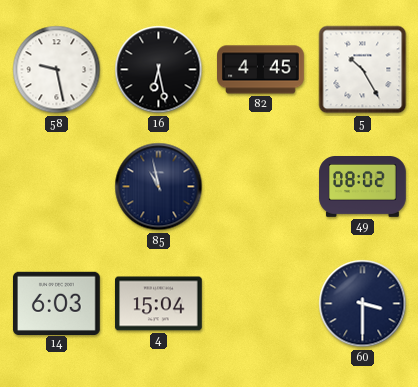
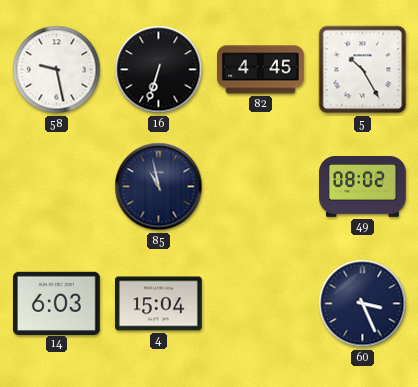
16: 6:28 -> 6:33 (159, 70)
60: 3:30 -> 3:26 (363, 304)
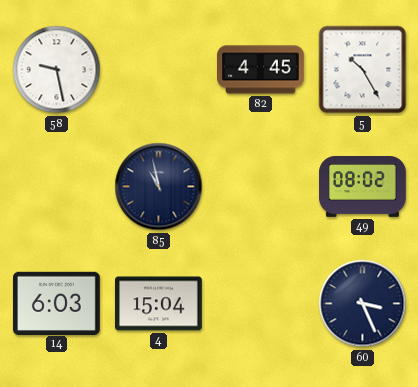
16: 6:33 -> none (159, 70)
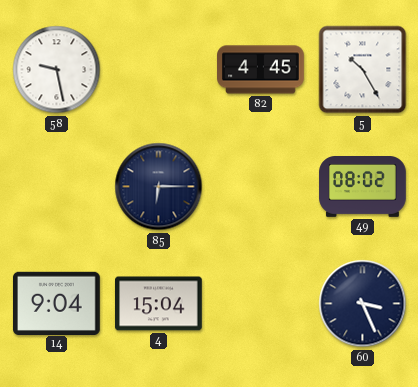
85: 10:58 -> 6:15 (159, 187)
14: 6:03 -> 9:04 (57, 303)
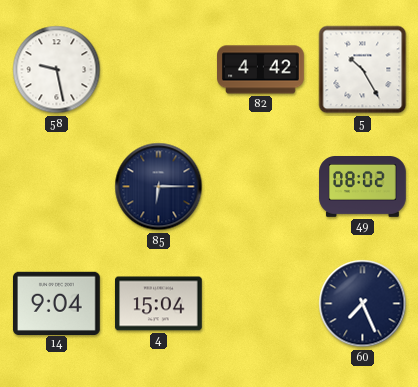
82: 4:45 -> 4:42 (261, 70)
60: 3:26 -> 7:26 (363, 304)
